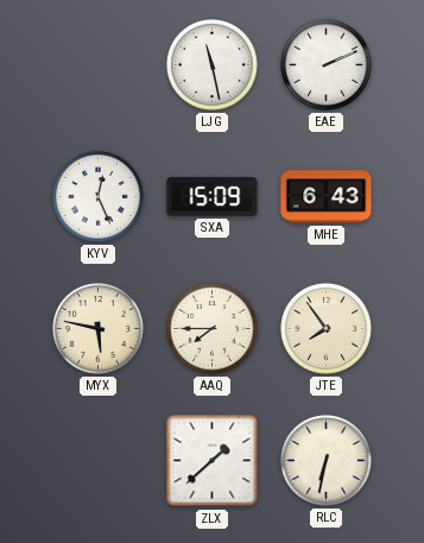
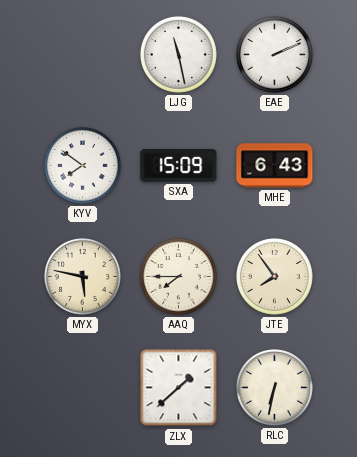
KYV: 12:26 -> 7:51 (82, 165)
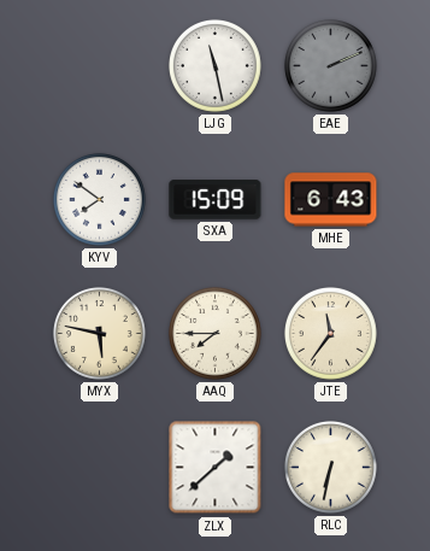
EAE dial: white -> grey (330, 65)
JTE: 7:54 -> 11:36 (330, 333)
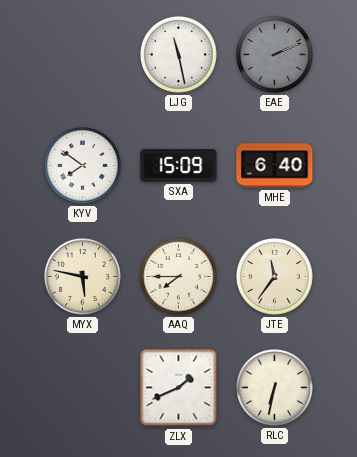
MHE: 6:43 -> 6:40 (275, 166)
ZLX: 1:38 -> 1:41 (179, 388)
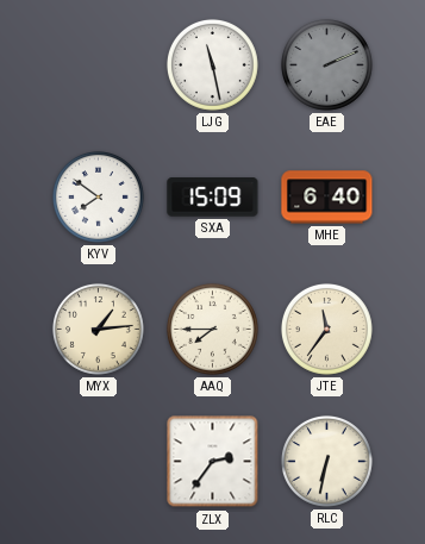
MYX: 5:47 -> 1:14 (98, 329)
ZLX: 1:41 -> 2:36 (213, 462)
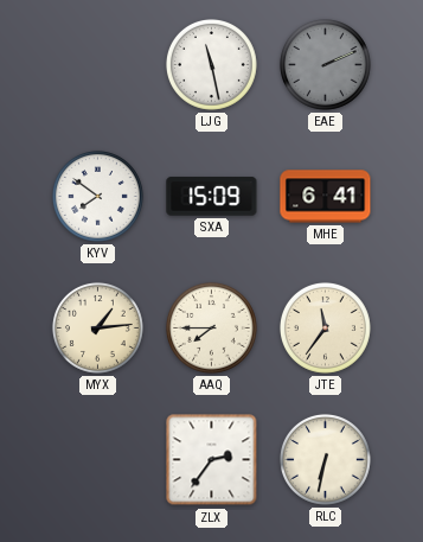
MHE: 6:40 -> 6:41 (326, 197)
